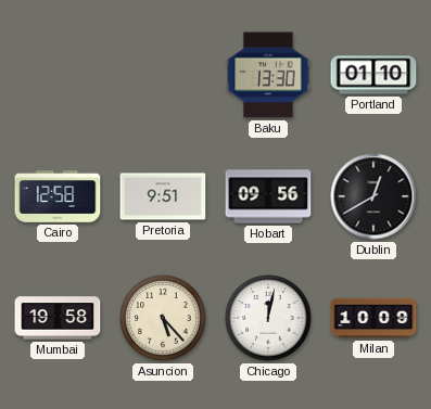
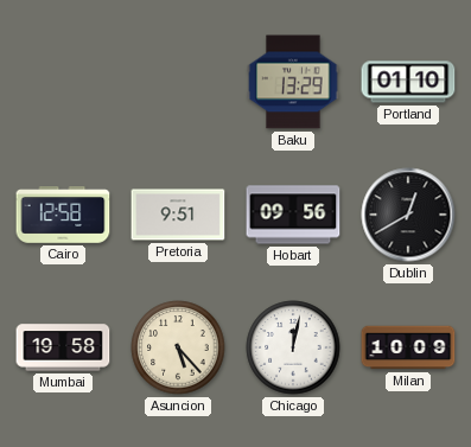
Baku: 13:30 -> 13:29 (293, 82)
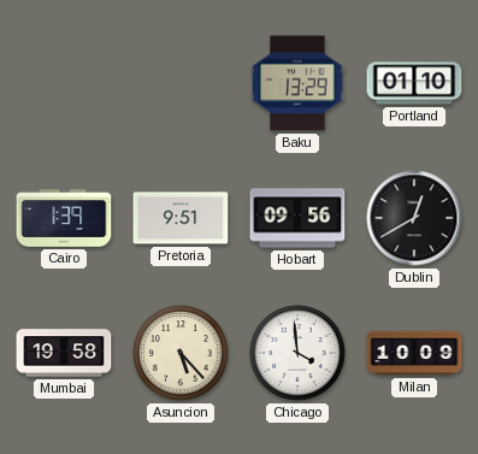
Cairo: 12:58 -> 1:39 (64, 218)
Chicago: 12:02 -> 3:59 (297, 353)
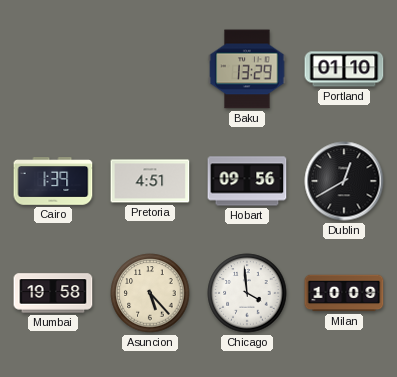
Pretoria: 9:51 -> 4:51 (150, 181)
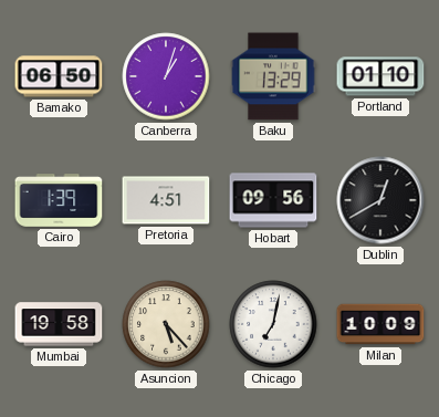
Bamako: none -> 06:50 (59, 76)
Canberra: none -> 1:03 (166, 76)
Chicago: 3:59 -> 7:02 (273, 324)
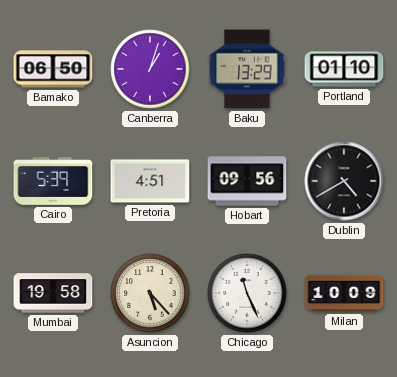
Cairo: 1:39 -> 5:39 (53, 181)
Dublin: 12:40 -> 4:40 (344, 181)
Chicago: 7:02 -> 11:26 (247, 293)
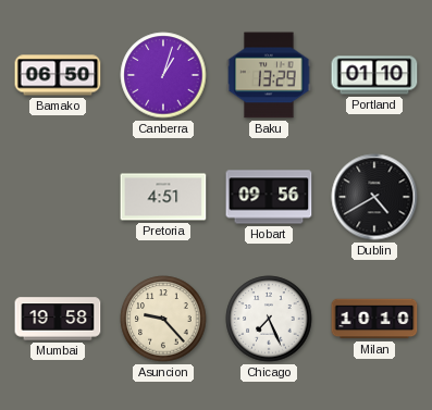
Cairo: 5:39 -> none (53, 181)
Asuncion: 5:23 -> 9:23 (163, 319)
Chicago: 11:26 -> 7:26 (269, 319)
Milan: 10:09 -> 10:10 (374, 319)
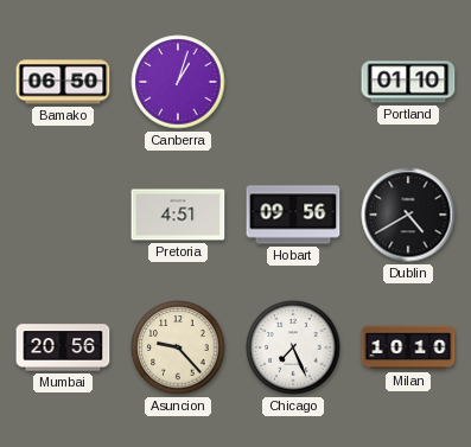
Baku: 13:29 -> none (269, 75)
Mumbai: 19:58 -> 20:56 (63, 347)
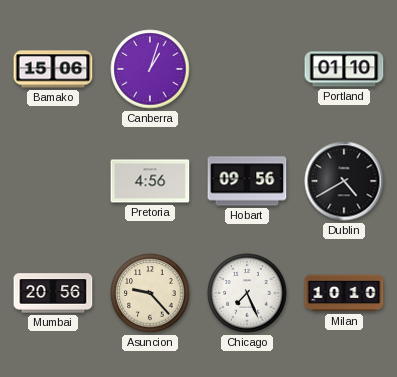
Bamako: 06:50 -> 15:06 (53, 69)
Pretoria: 4:51 -> 4:56 (150, 181)
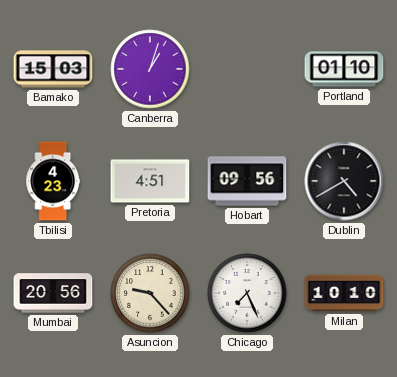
Bamako: 15:06 -> 15:03 (53, 69)
Tbilisi: none -> 4:23 (53, 181)
Pretoria: 4:56 -> 4:51 (150, 181)
